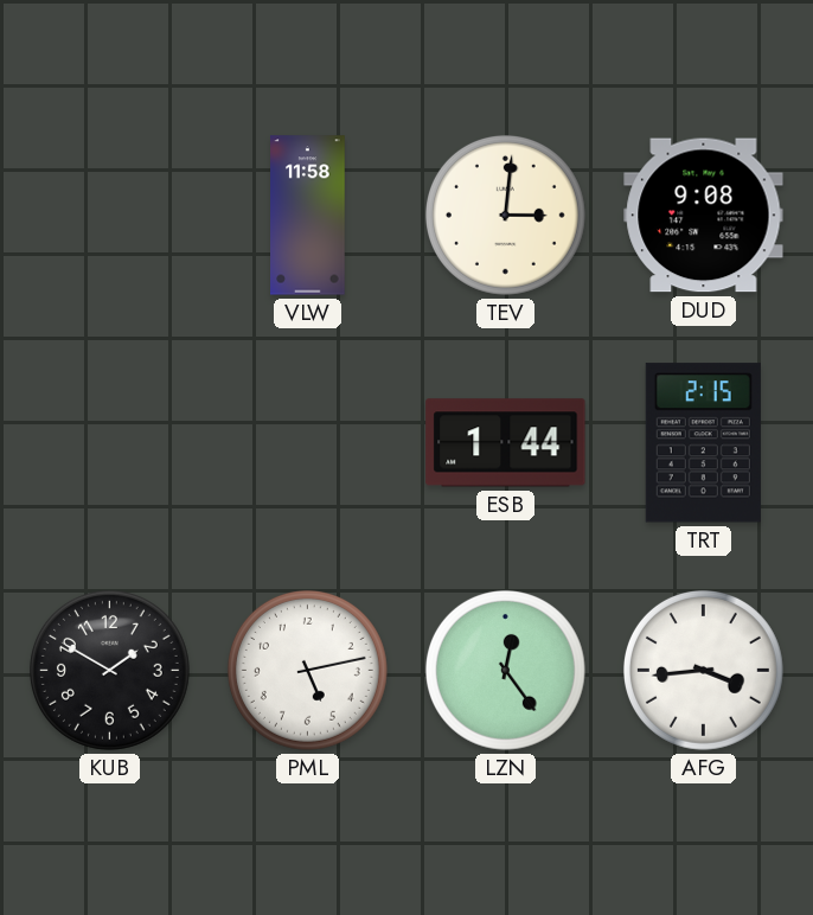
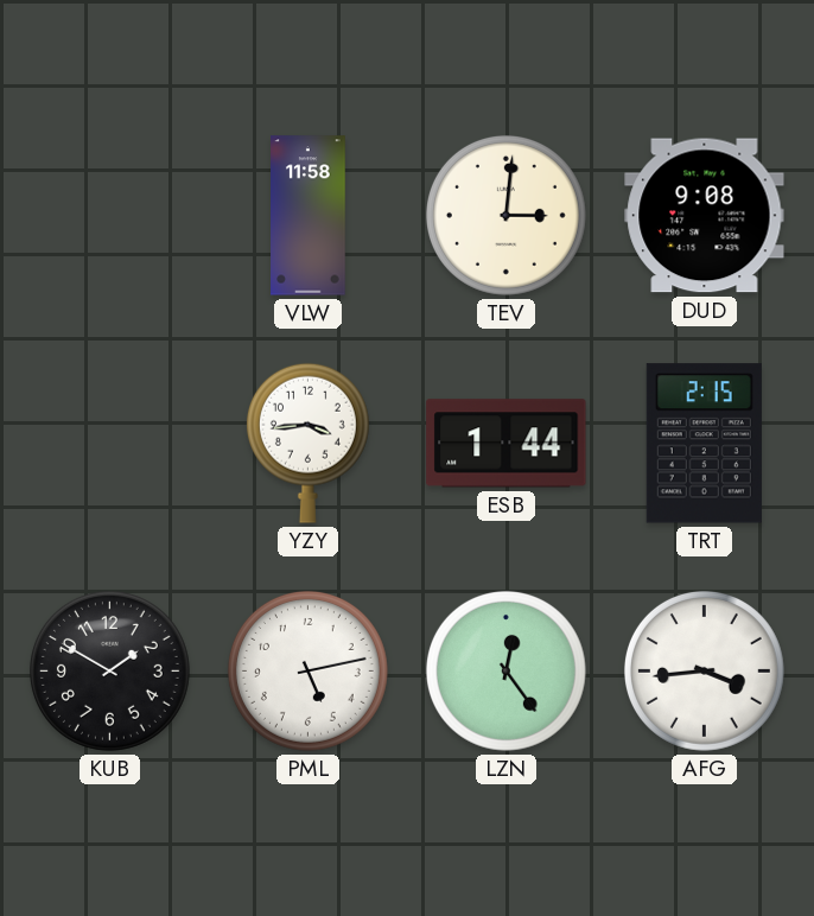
YZY: none -> 3:44 (307, 443)
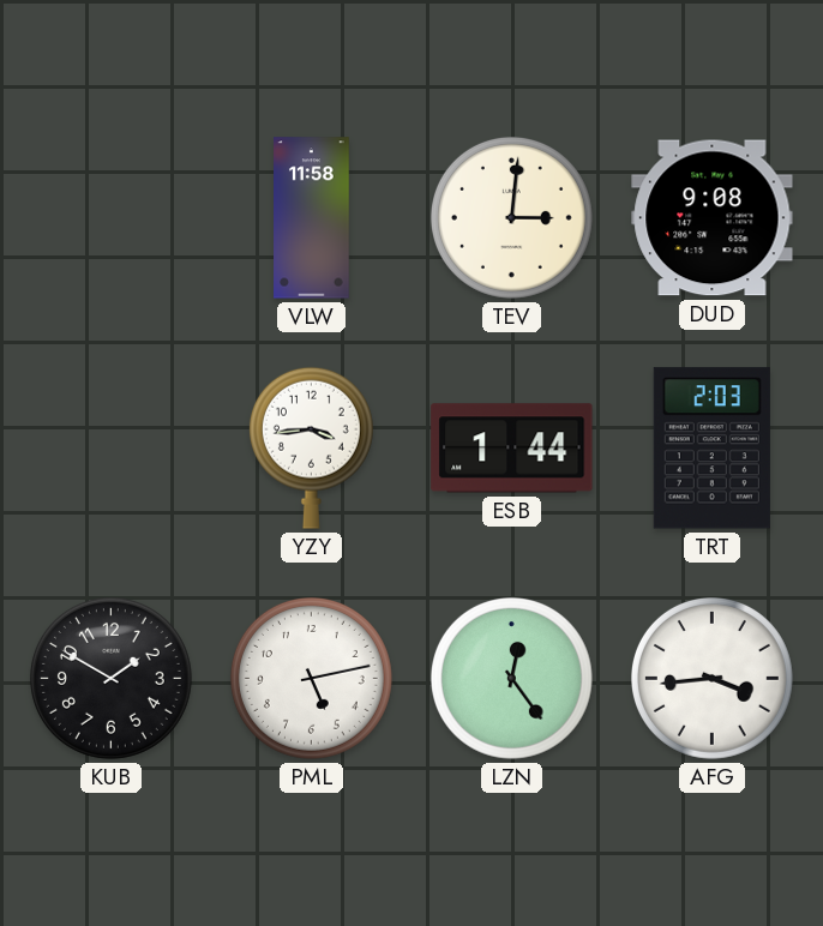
TRT: 2:15 -> 2:03 (711, 449)
